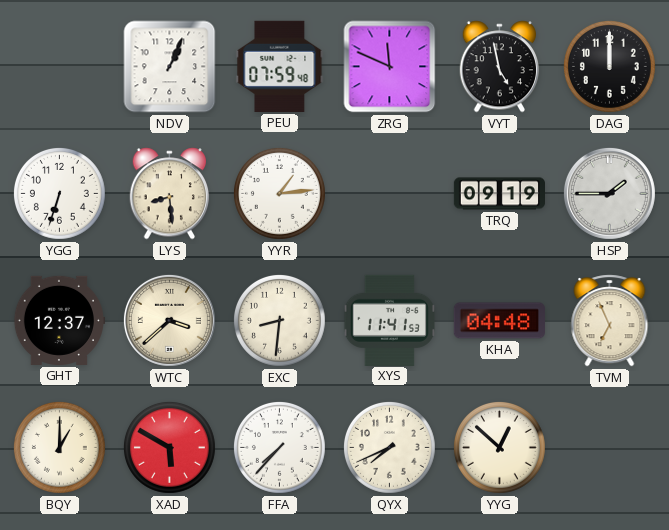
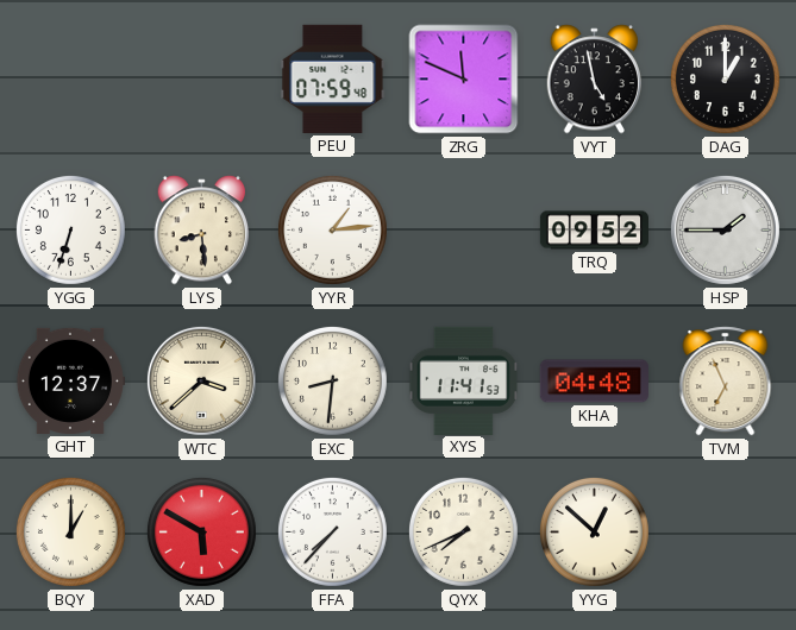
NDV: 1:04 -> none (170, 67)
DAG: 12:00 -> 1:00 (725, 78)
TRQ: 09:19 -> 09:52 (595, 231)
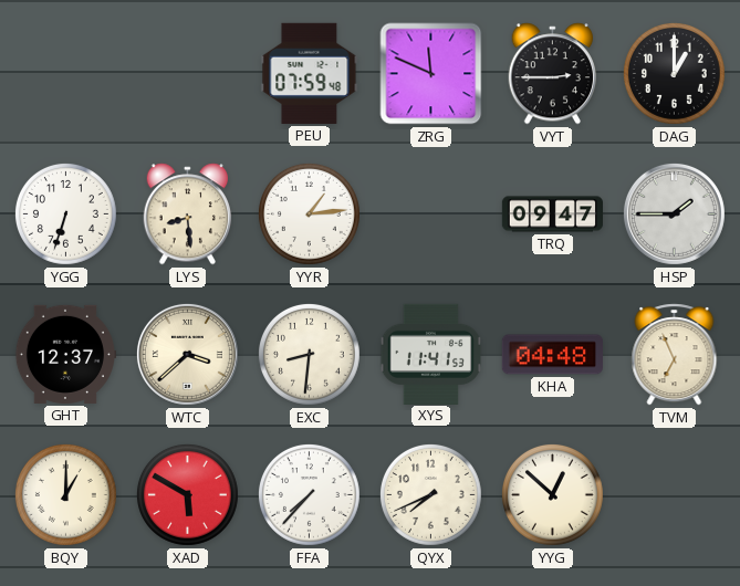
VYT: 4:58 -> 2:45 (553, 74)
TRQ: 09:52 -> 09:47 (553, 214)
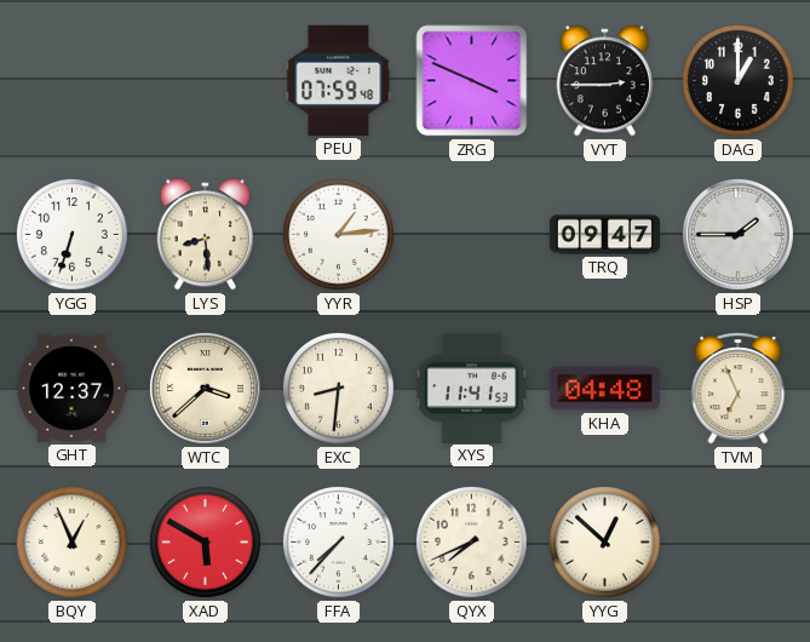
ZRG: 11:49 -> 3:49 (472, 81)
BQY: 1:00 -> 12:56 (71, 541)
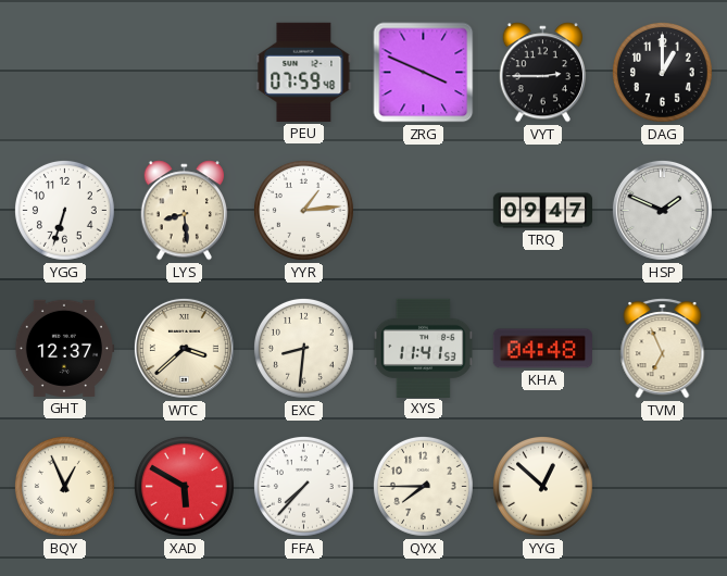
HSP: 1:45 -> 1:49 (662, 210)
QYX: 7:41 -> 7:45 (423, 486)
